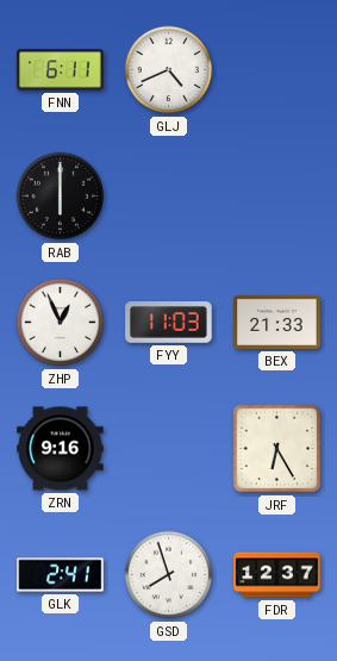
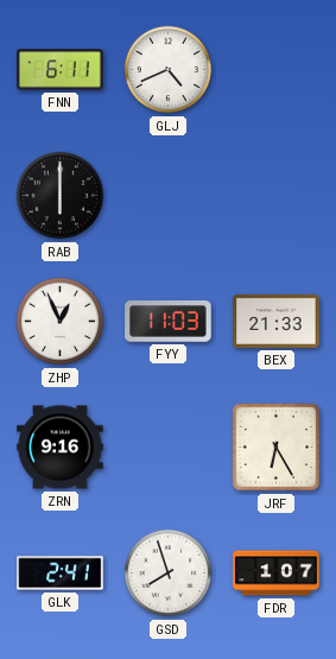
FDR: 12:37 -> 1:07 (277, 574)
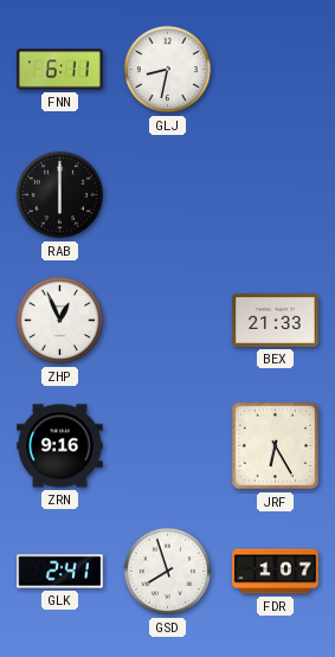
GLJ: 4:41 -> 8:32 (168, 70)
FYY: 11:03 -> none (169, 322)
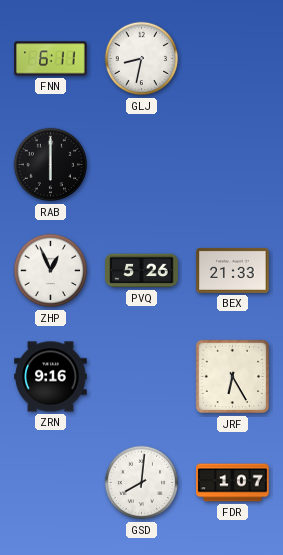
PVQ: none -> 5:26 (142, 271)
GLK: 2:41 -> none (60, 572)
GSD: 7:57 -> 8:01 (142, 483)
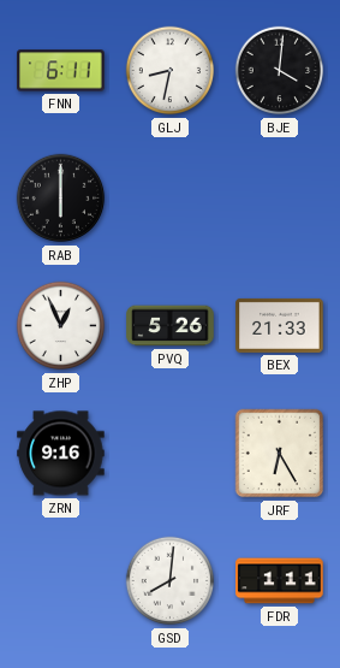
BJE: none -> 4:01 (280, 71)
FDR: 1:07 -> 1:11 (280, 581)
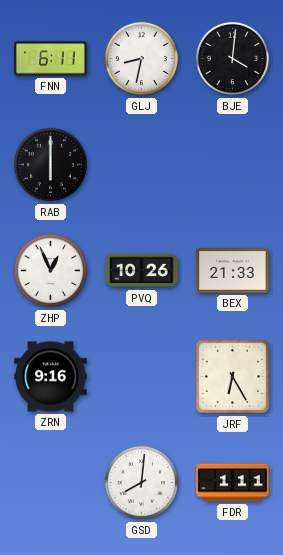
PVQ: 5:26 -> 10:26 (142, 271)
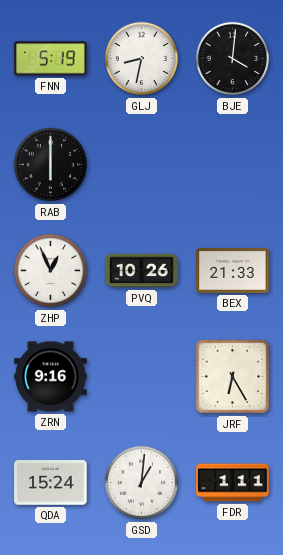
FNN: 6:11 -> 5:19 (51, 59)
QDA: none -> 15:24 (51, 483)
GSD: 8:01 -> 1:01 (142, 483)
